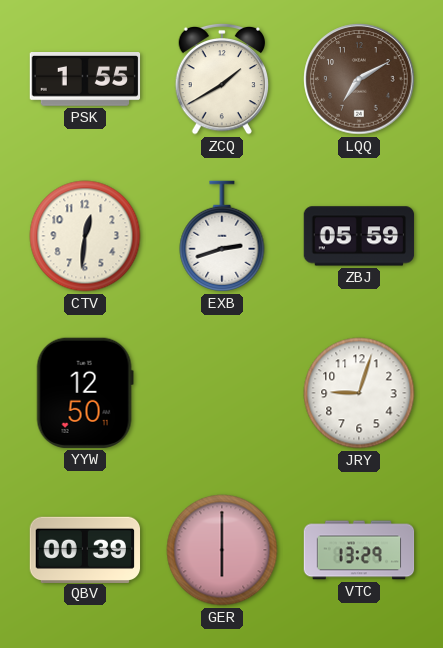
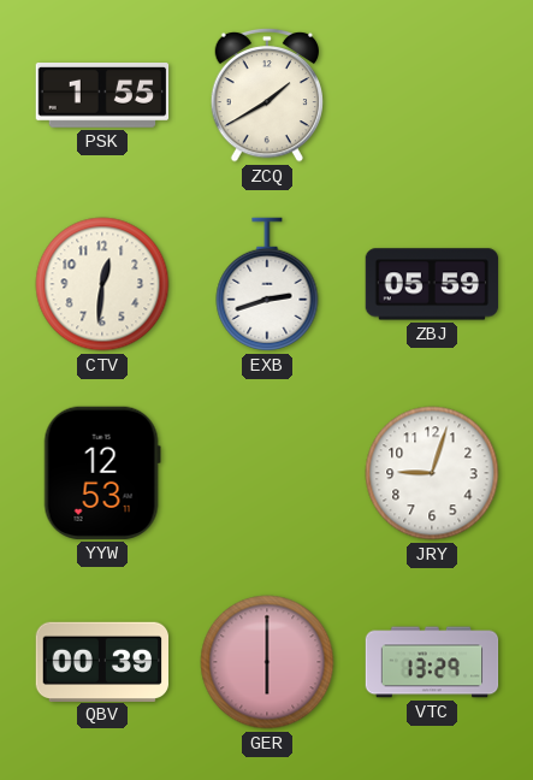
LQQ: 7:10 -> none (359, 79)
YYW: 12:50 -> 12:53 (102, 473)
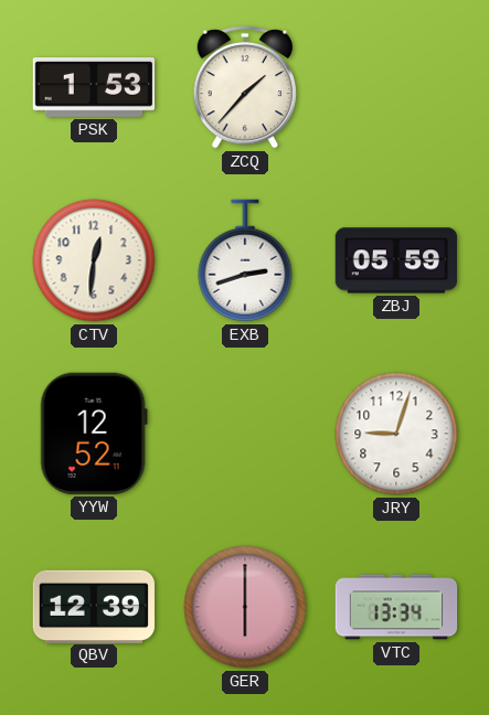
PSK: 1:55 -> 1:53 (94, 88)
ZCQ: 1:40 -> 1:37 (245, 87)
YYW: 12:53 -> 12:52 (94, 434)
QBV: 00:39 -> 12:39 (94, 606)
VTC: 13:29 -> 13:34 (396, 607)
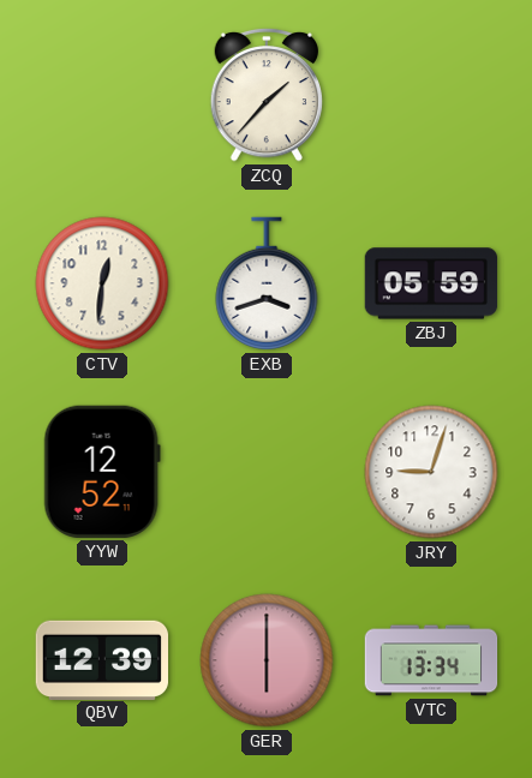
PSK: 1:53 -> none (94, 88)
EXB: 2:42 -> 3:42 (267, 283)
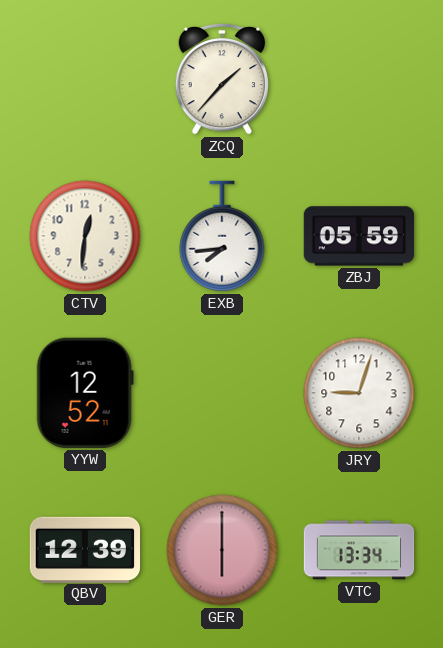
EXB: 3:42 -> 7:44 (222, 236)
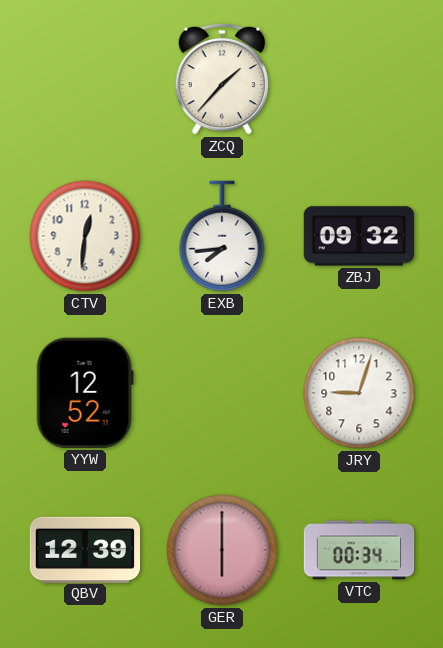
ZBJ: 05:59 -> 09:32 (359, 236)
VTC: 13:34 -> 00:34 (359, 550)
